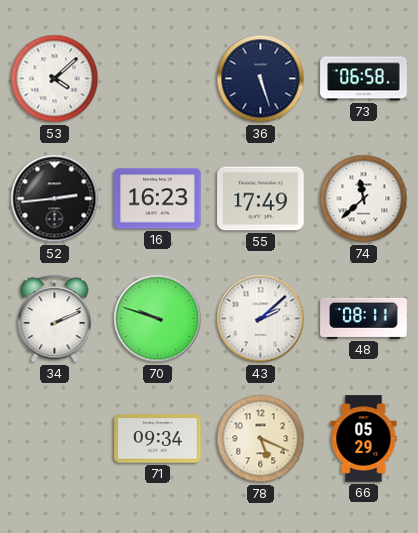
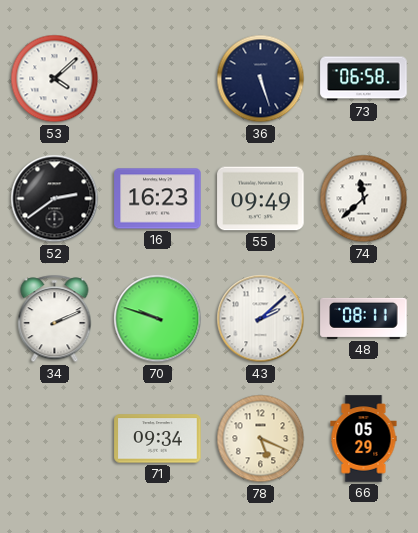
52: 2:44 -> 2:39 (55, 199)
55: 17:49 -> 09:49 (261, 199)
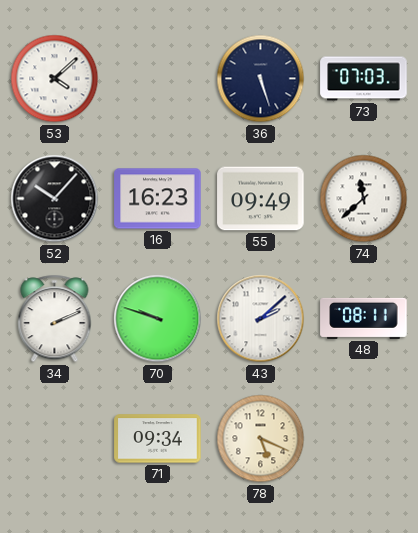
73: 06:58 -> 07:03 (364, 79)
52: 2:39 -> 10:07 (55, 199)
66: 05:29 -> none (364, 439)
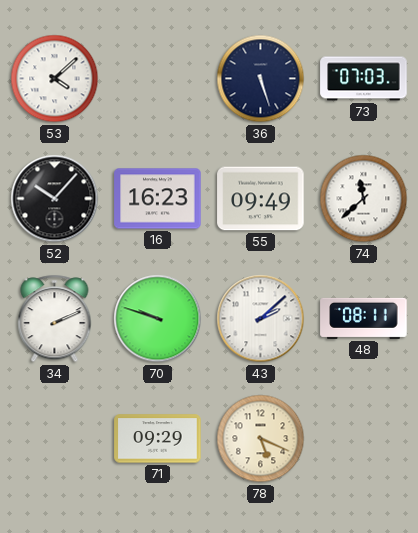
71: 09:34 -> 09:29 (158, 439)
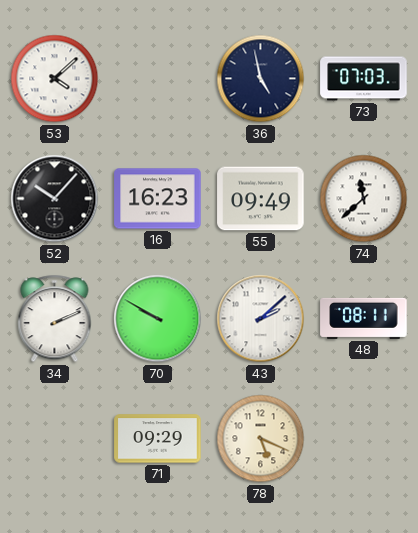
36: 5:27 -> 4:58 (261, 79)
70: 9:48 -> 9:50 (158, 319)
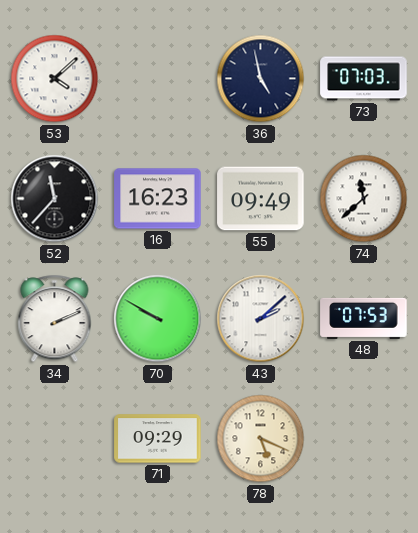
52: 10:07 -> 11:37 (55, 199)
48: 08:11 -> 07:53 (364, 318)
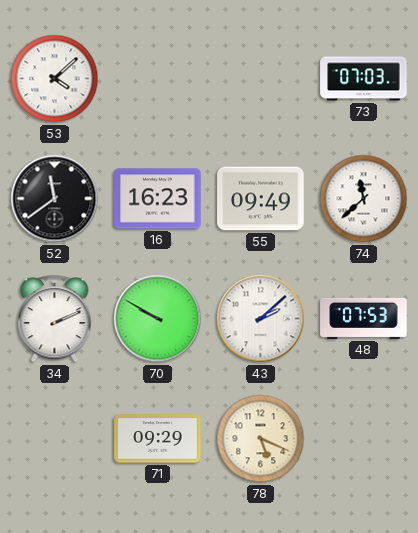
36: 4:58 -> none (261, 79)
52: 11:37 -> 11:39 (55, 199)
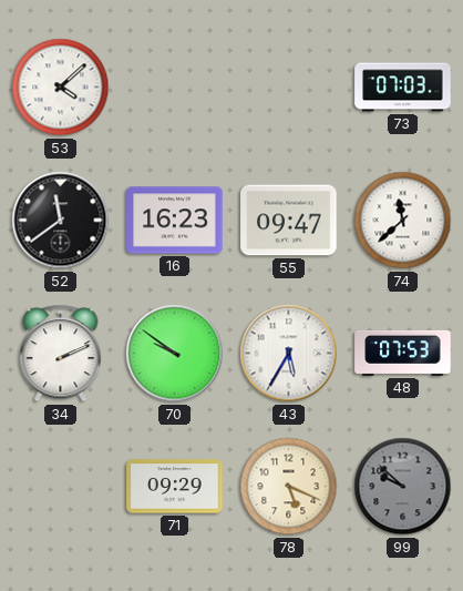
55: 09:49 -> 09:47 (289, 221)
70: 9:50 -> 9:51 (175, 354)
43: 2:08 -> 5:35 (289, 354)
99: none -> 9:52 (403, 487)
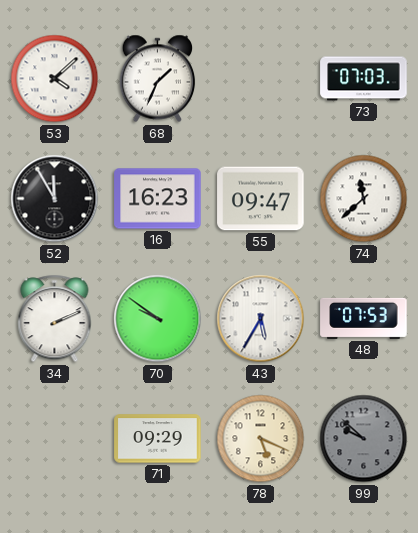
68: none -> 1:34 (158, 79)
52: 11:39 -> 11:55 (55, 199)
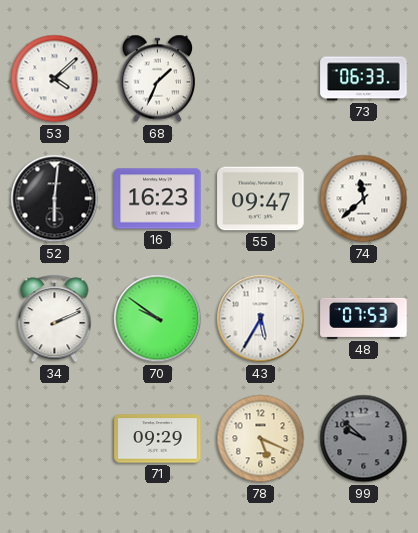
73: 07:03 -> 06:33 (364, 79)
52: 11:55 -> 6:01 (55, 199)
